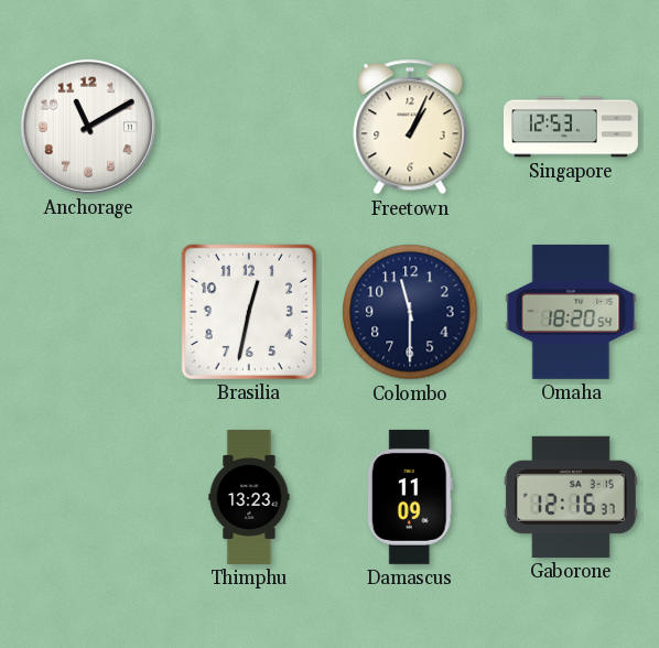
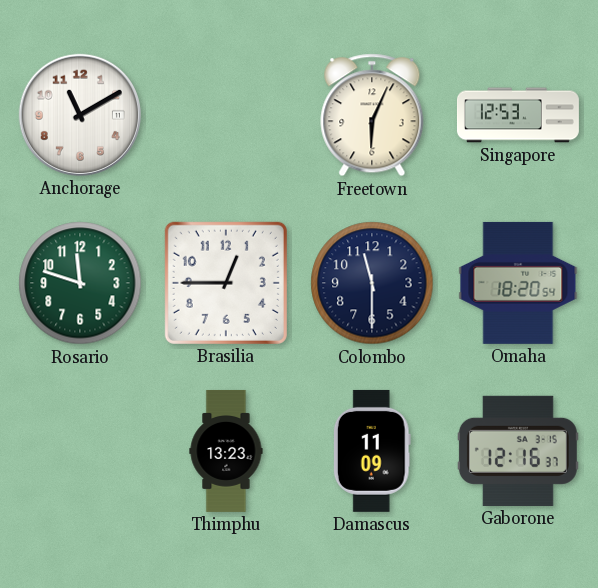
Freetown: 1:04 -> 6:04 (372, 115)
Rosario: none -> 11:48 (80, 283)
Brasilia: 12:32 -> 12:45 (226, 283)
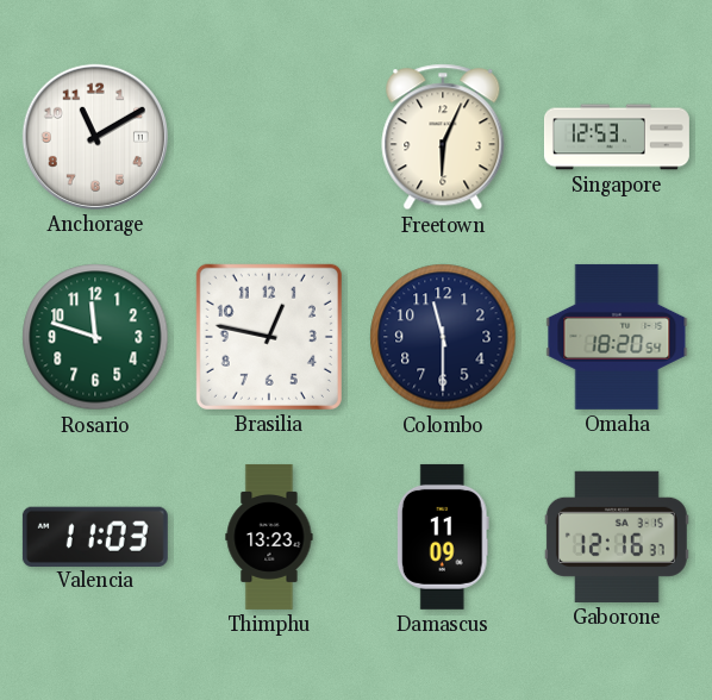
Brasilia: 12:45 -> 12:47 (269, 337)
Valencia: none -> 11:03 (95, 536)
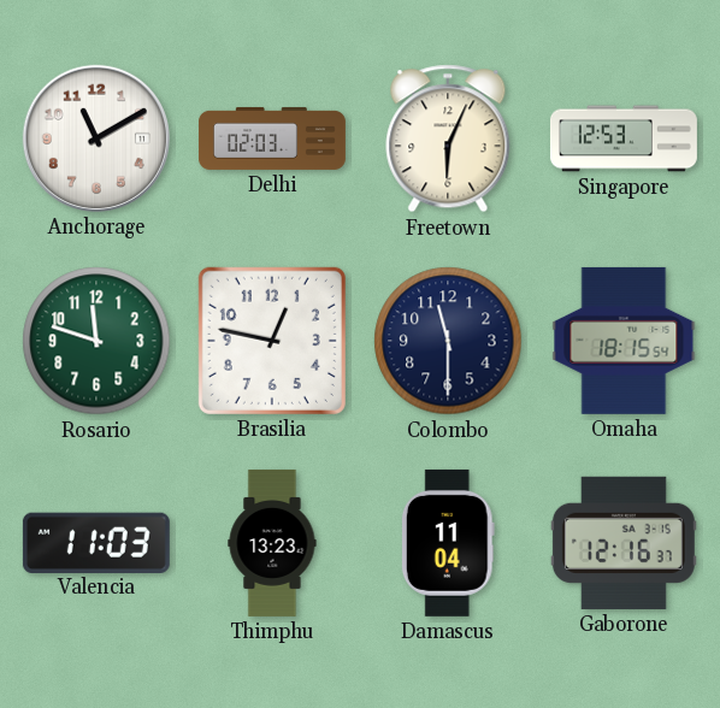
Delhi: none -> 02:03 (273, 138)
Omaha: 18:20 -> 18:15 (624, 341)
Damascus: 11:09 -> 11:04 (448, 543)
